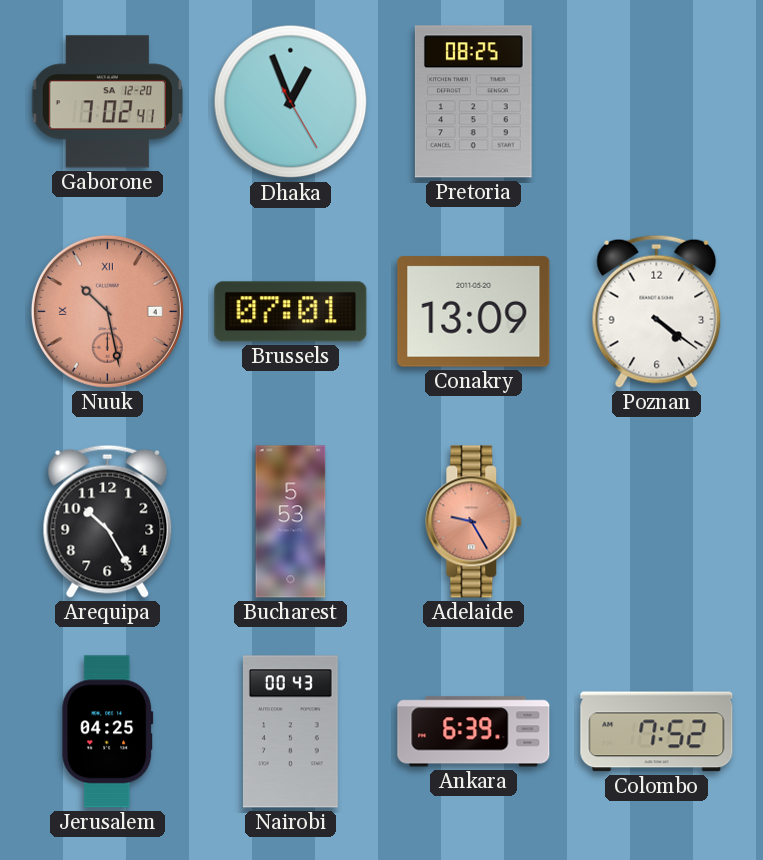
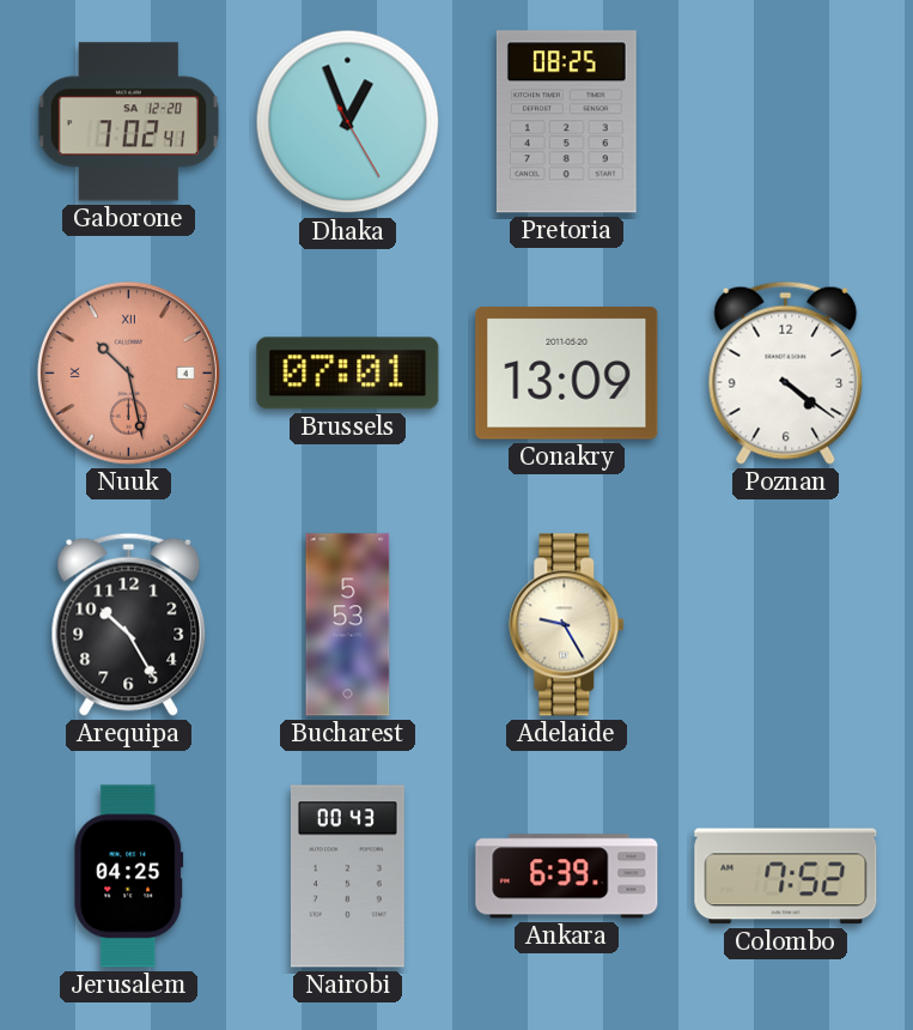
Adelaide dial: salmon -> cream (567, 625)
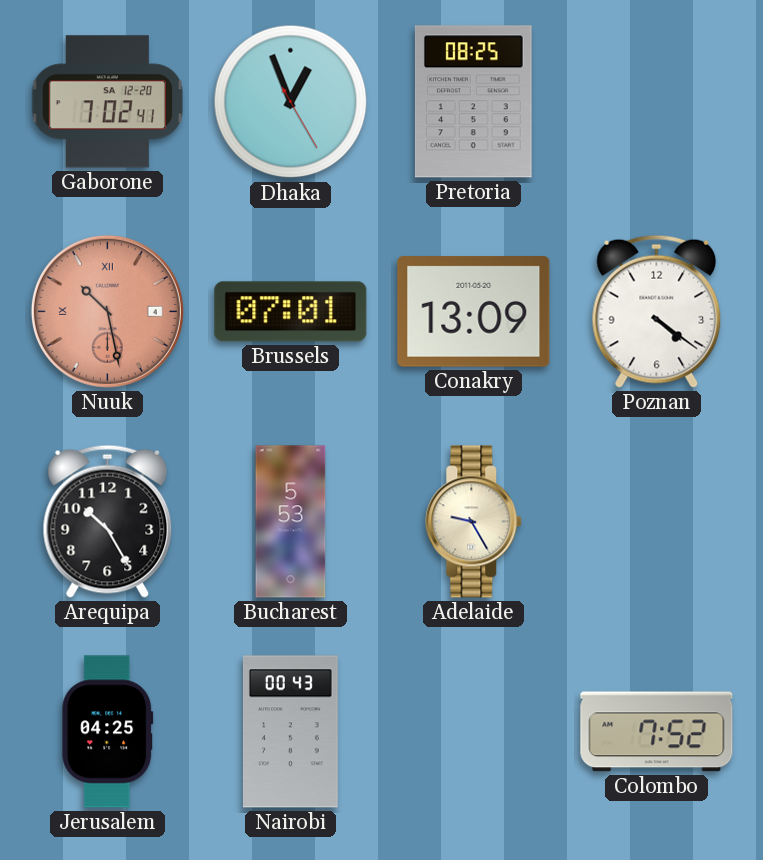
Ankara: 6:39 -> none (567, 877)
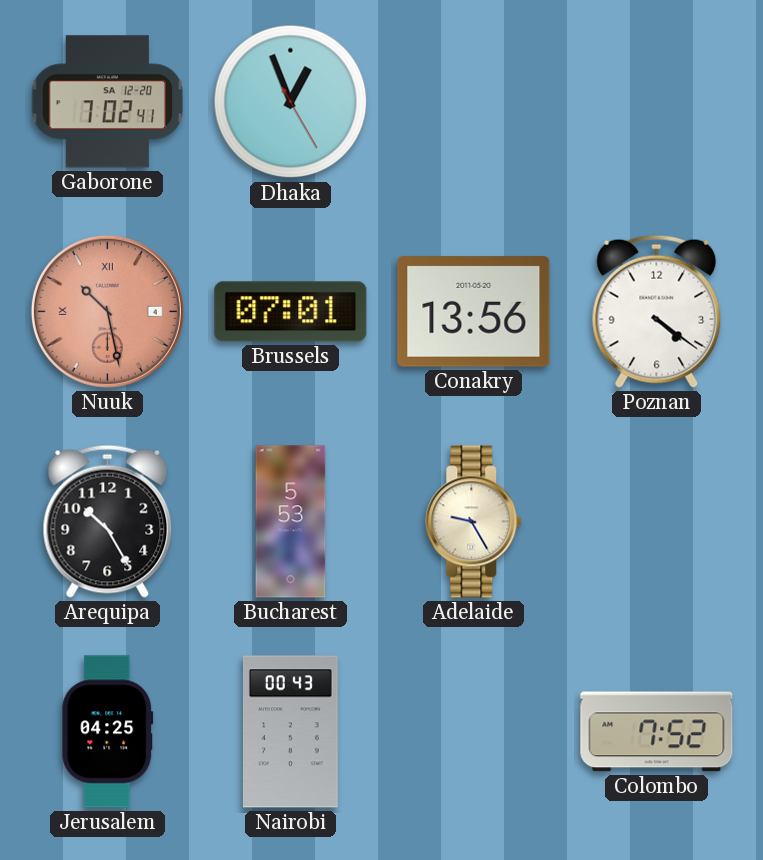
Pretoria: 08:25 -> none (473, 102)
Conakry: 13:09 -> 13:56 (474, 312)
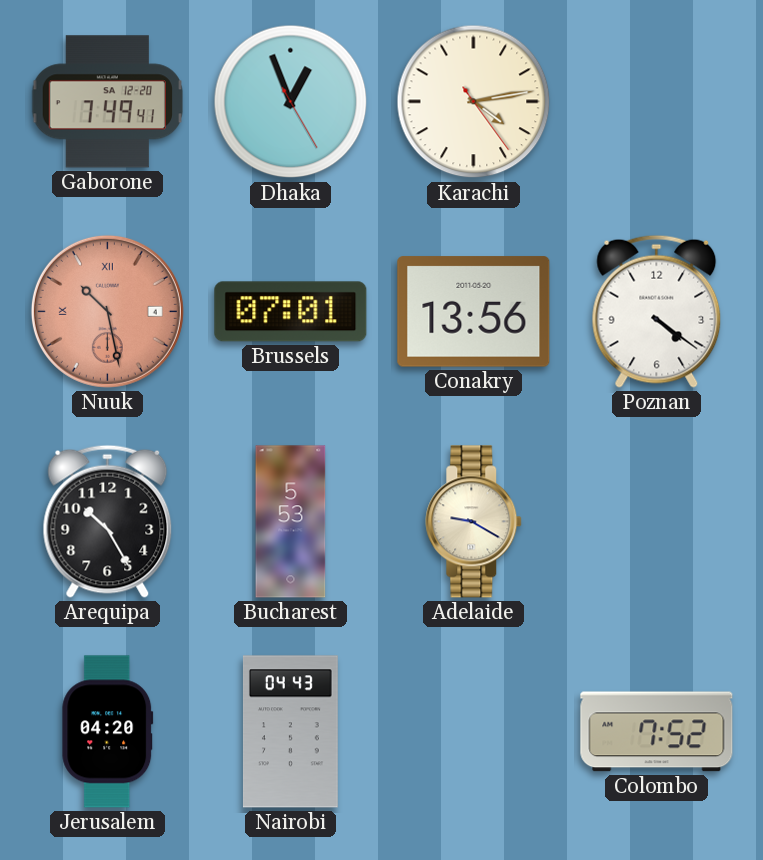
Gaborone: 7:02 -> 7:49 (107, 102)
Karachi: none -> 4:13 (474, 102)
Adelaide: 9:25 -> 9:20 (474, 522)
Jerusalem: 04:25 -> 04:20 (108, 732)
Nairobi: 00:43 -> 04:43 (290, 732)
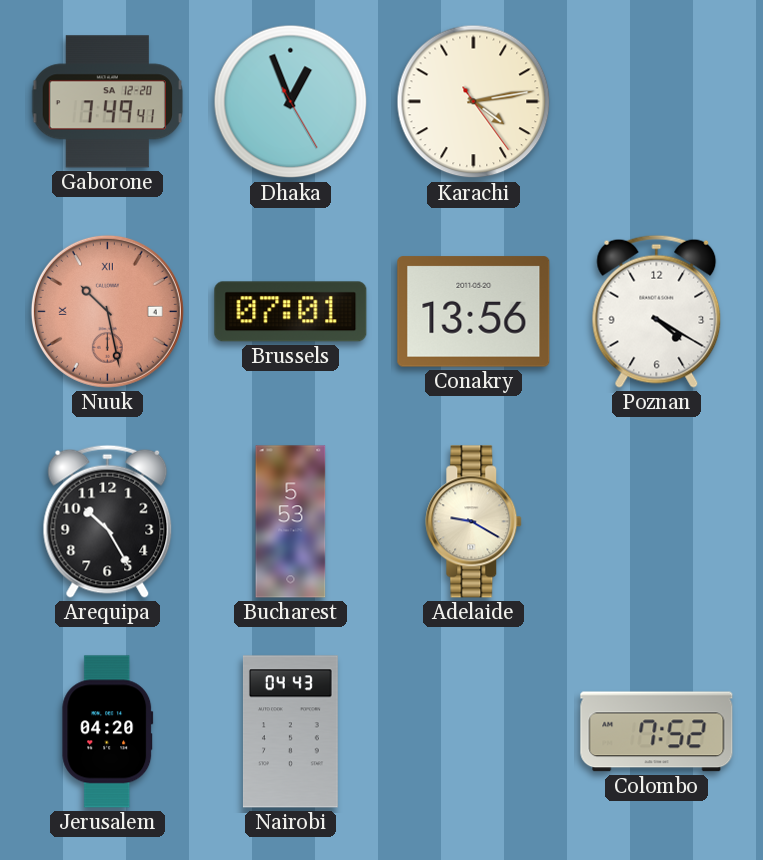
Poznan: 4:21 -> 4:20 (657, 311)
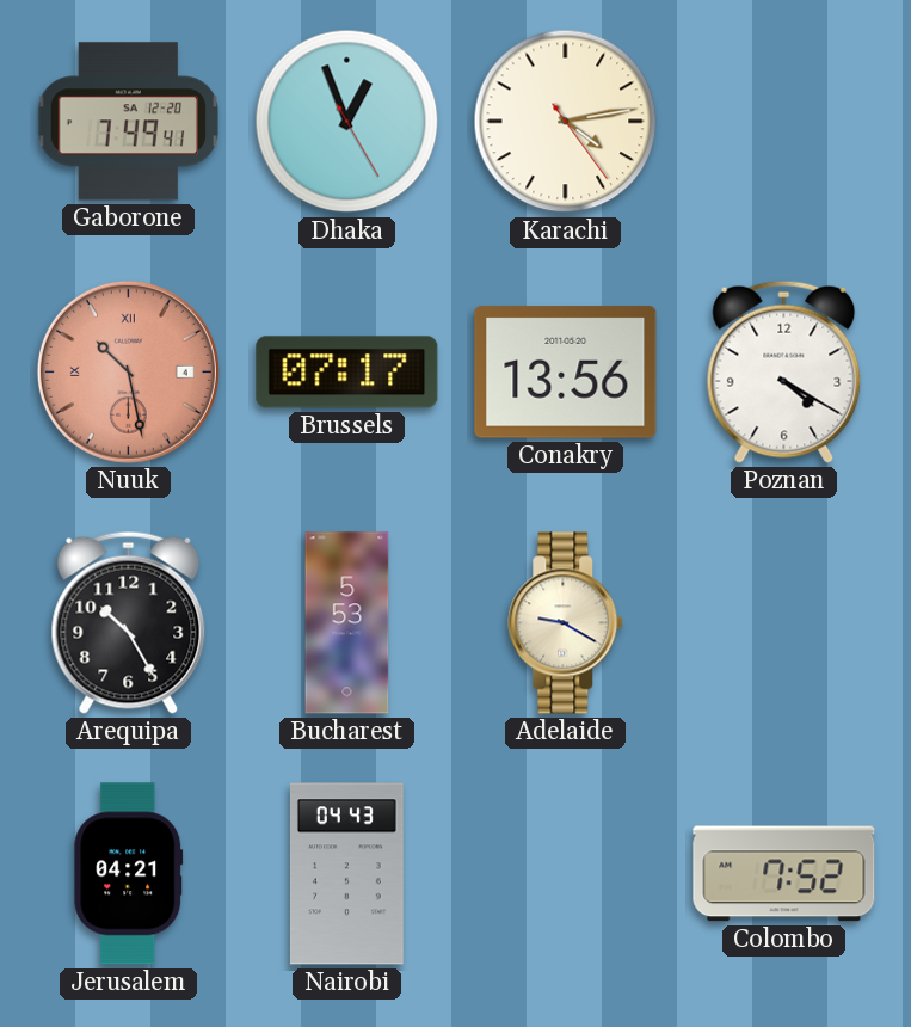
Brussels: 07:01 -> 07:17 (347, 373)
Jerusalem: 04:20 -> 04:21 (129, 874)
